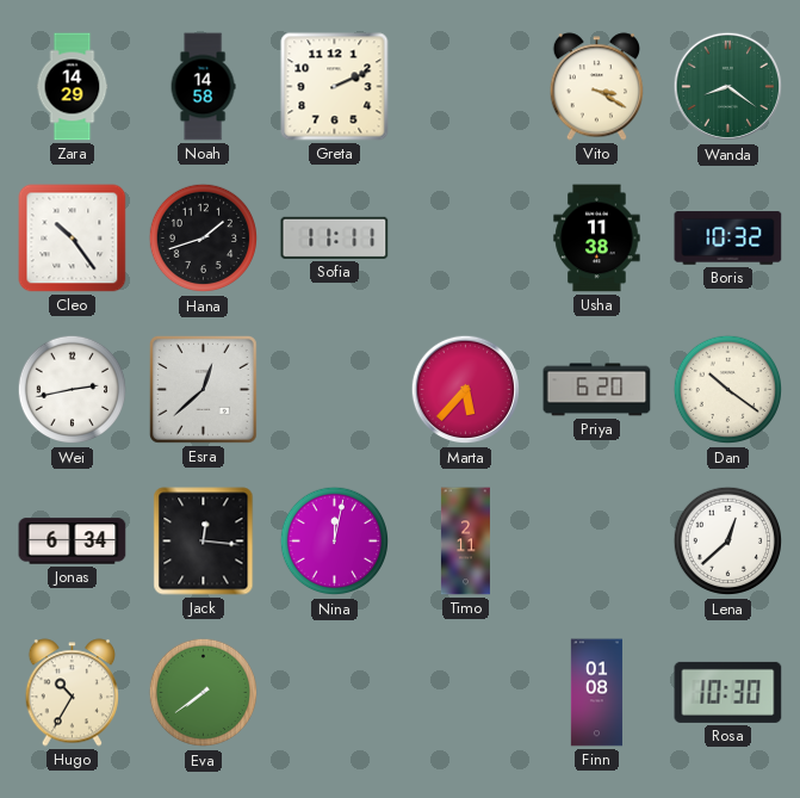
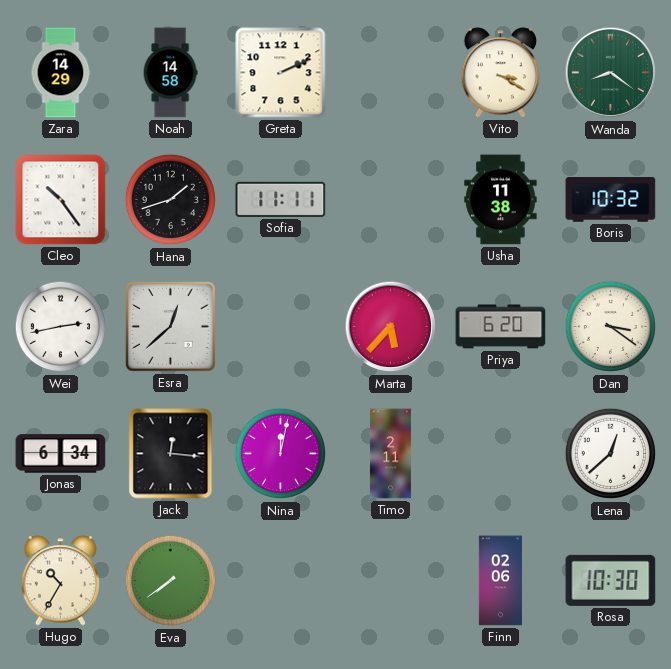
Dan: 10:21 -> 3:21 (611, 327)
Finn: 01:08 -> 02:06 (500, 581)
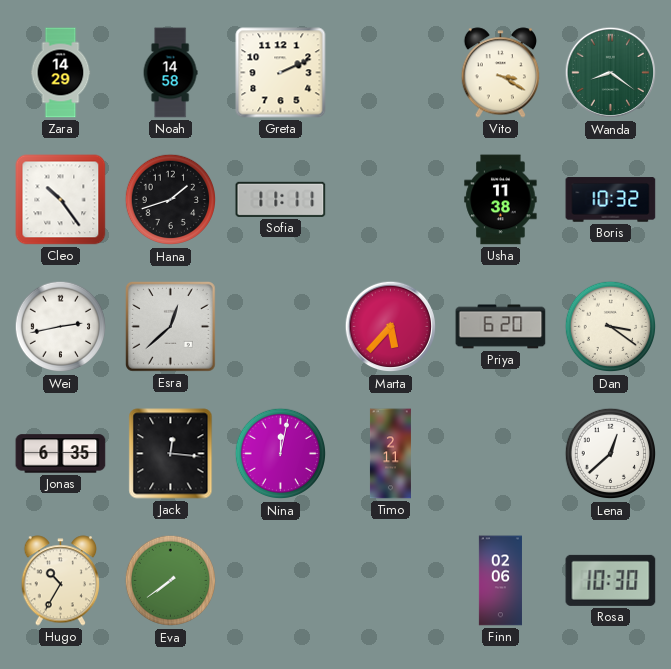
Jonas: 6:34 -> 6:35 (61, 454)
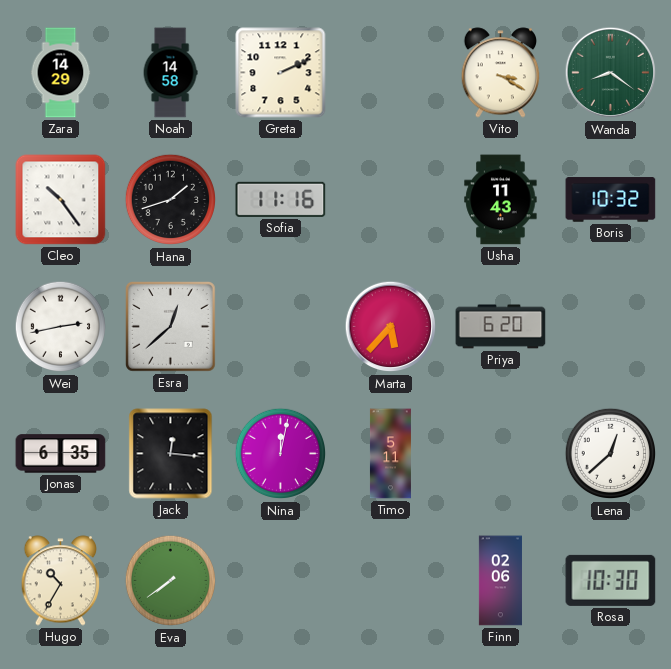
Sofia: 11:11 -> 11:16 (281, 199)
Usha: 11:38 -> 11:43 (501, 200)
Dan: 3:21 -> none (611, 327)
Timo: 2:11 -> 5:11 (390, 454)
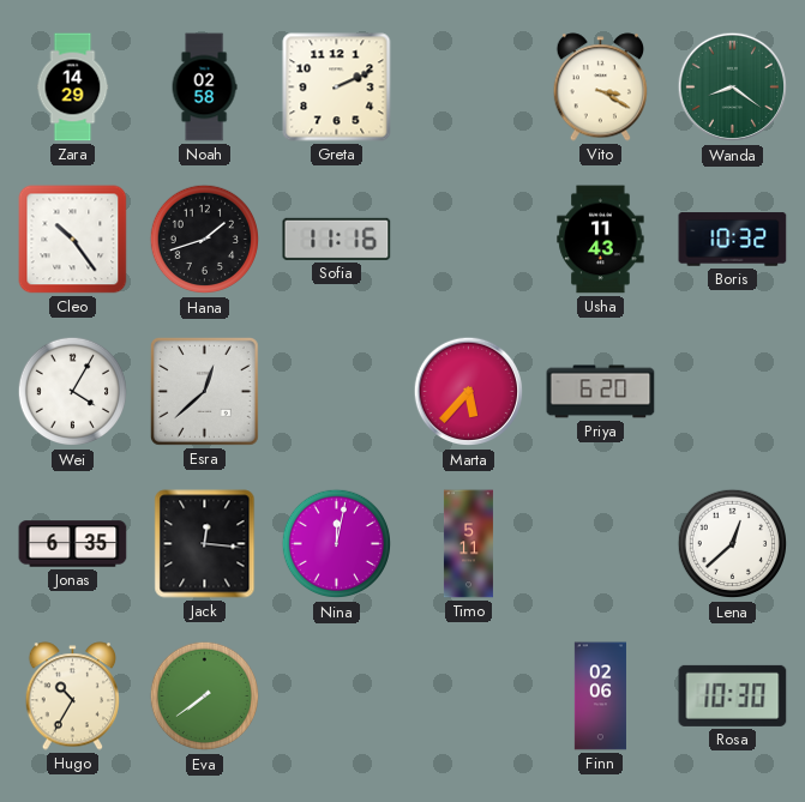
Noah: 14:58 -> 02:58 (204, 88)
Wei: 2:43 -> 4:05 (73, 392)
